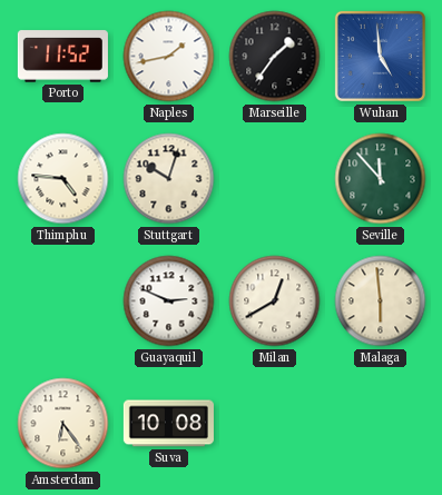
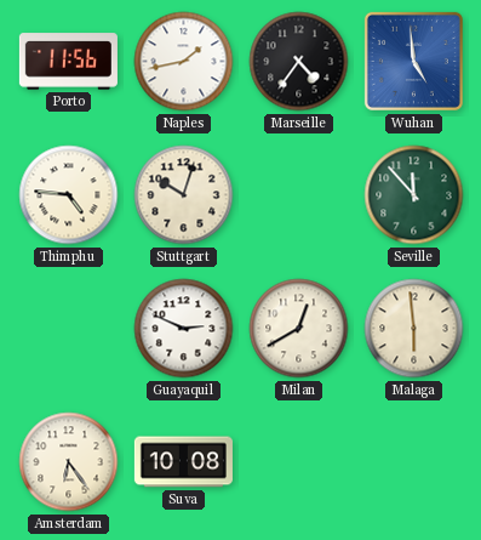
Porto: 11:52 -> 11:56 (68, 62)
Marseille: 1:36 -> 4:36 (299, 62)
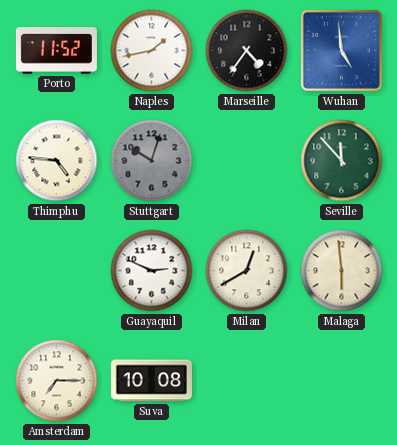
Porto: 11:56 -> 11:52 (56, 51)
Stuttgart dial: cream -> grey (152, 161)
Amsterdam: 6:24 -> 7:15 (57, 381)
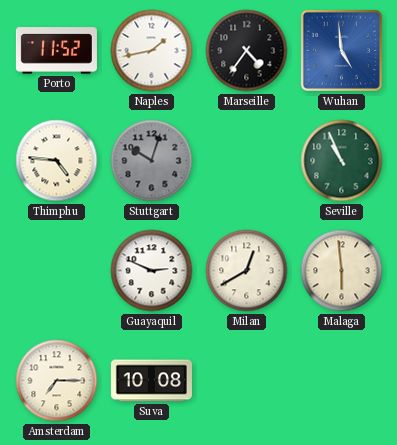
Seville: 11:53 -> 10:56 (342, 161)
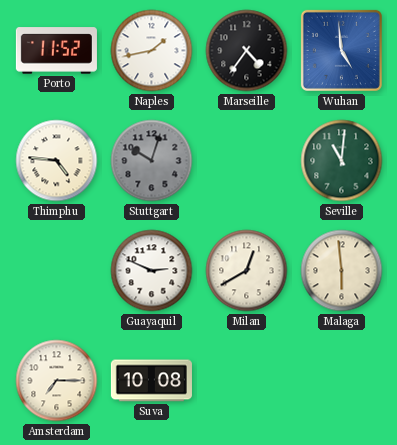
Seville: 10:56 -> 11:01 (342, 161)
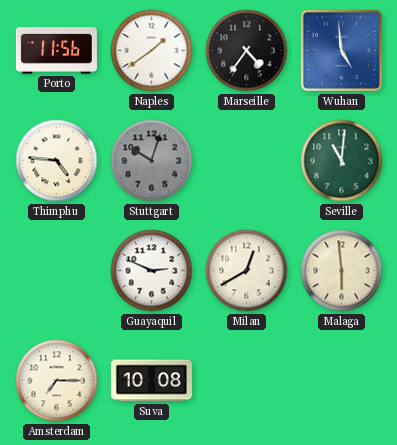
Porto: 11:52 -> 11:56 (56, 51)
Naples: 1:43 -> 1:39 (152, 51)
